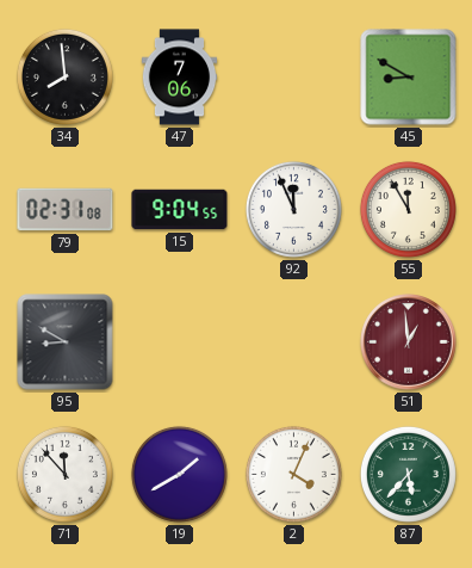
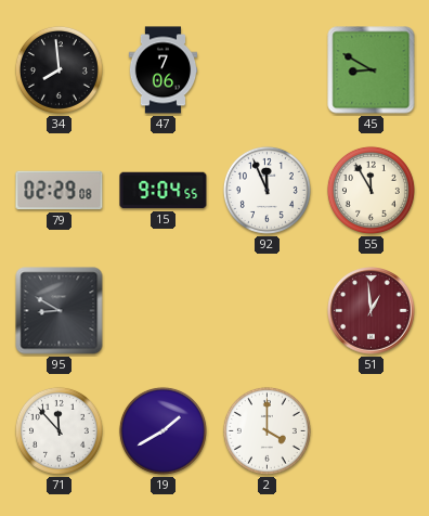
79: 02:31 -> 02:29 (60, 191)
2: 4:04 -> 4:00 (266, 430)
87: 5:37 -> none (408, 474)
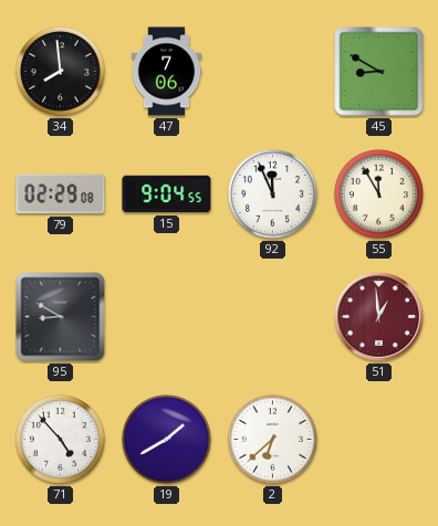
71: 11:53 -> 4:53 (60, 439)
2: 4:00 -> 6:38 (272, 439)
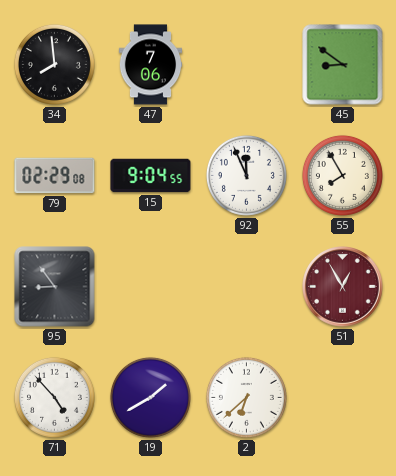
45: 8:50 -> 8:51 (343, 65)
55: 11:55 -> 7:55 (342, 175)
95: 8:50 -> 8:54 (55, 287)
51: 12:59 -> 12:55 (343, 287)
